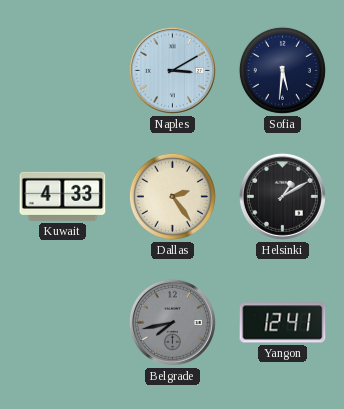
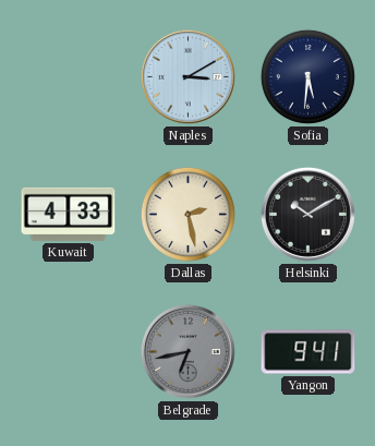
Dallas: 2:24 -> 2:28 (187, 214)
Helsinki: 1:10 -> 10:10 (307, 214)
Belgrade: 7:43 -> 6:43 (187, 351)
Yangon: 12:41 -> 9:41 (309, 352)
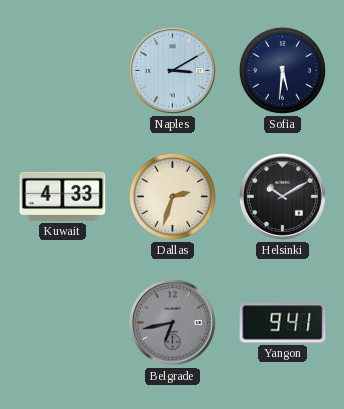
Dallas: 2:28 -> 2:33 (172, 196)
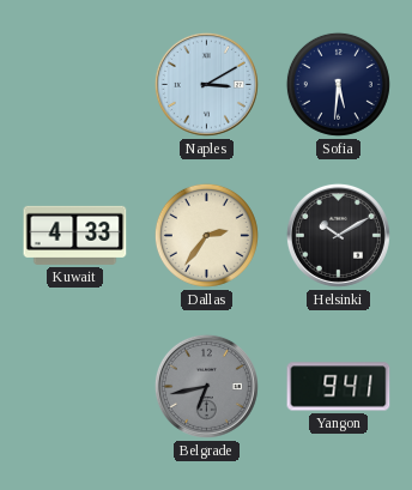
Dallas: 2:33 -> 2:36 (206, 235)
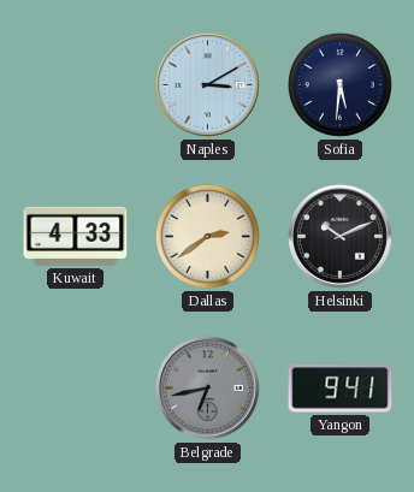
Dallas: 2:36 -> 2:39 (207, 236)
Helsinki: 10:10 -> 10:11 (339, 236)
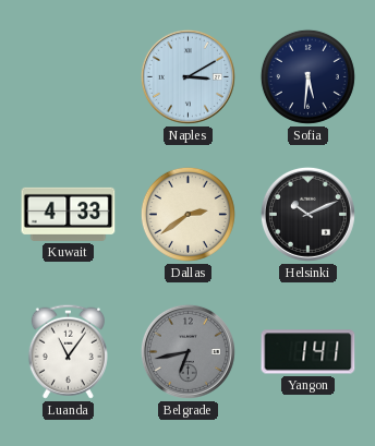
Luanda: none -> 11:06 (68, 351)
Yangon: 9:41 -> 1:41 (309, 352)
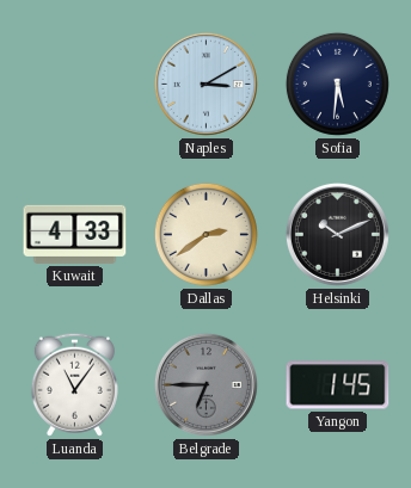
Belgrade: 6:43 -> 6:45 (205, 384)
Yangon: 1:41 -> 1:45 (338, 385)
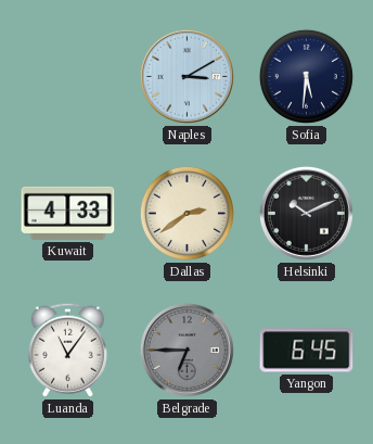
Yangon: 1:45 -> 6:45 (307, 351)
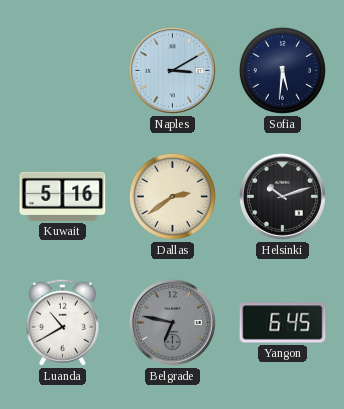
Kuwait: 4:33 -> 5:16 (63, 196)
Helsinki: 10:11 -> 10:12 (282, 196)
Luanda: 11:06 -> 10:40 (62, 322)
Belgrade: 6:45 -> 6:47 (172, 322)
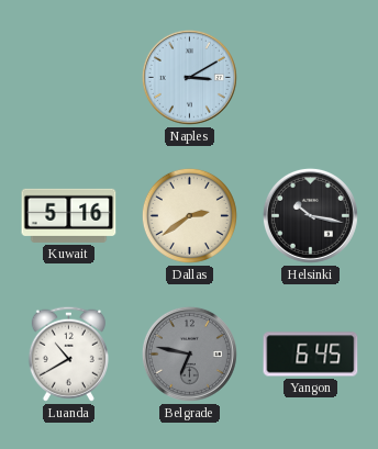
Sofia: 5:31 -> none (282, 70)
Helsinki: 10:12 -> 10:17 (310, 215)
